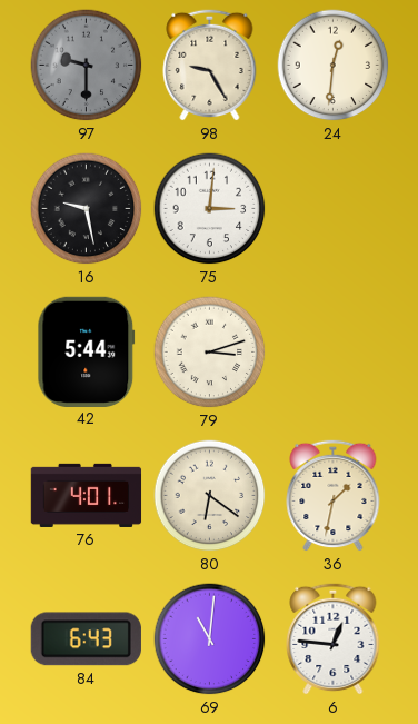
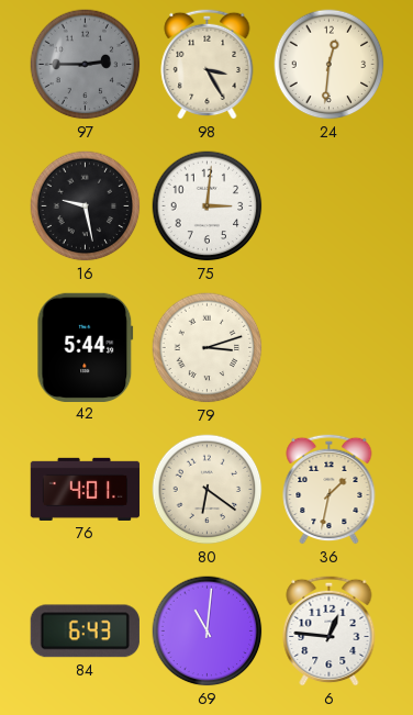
97: 9:30 -> 2:45 (86, 65)
98: 9:25 -> 3:25 (208, 64)
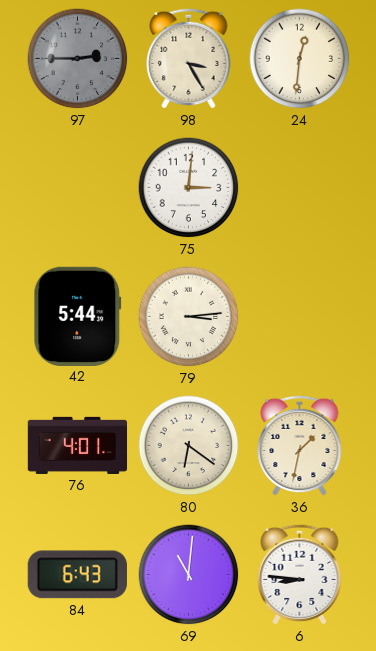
16: 9:28 -> none (86, 206)
79: 3:12 -> 3:14 (189, 317)
6: 12:46 -> 8:46 (300, 574)
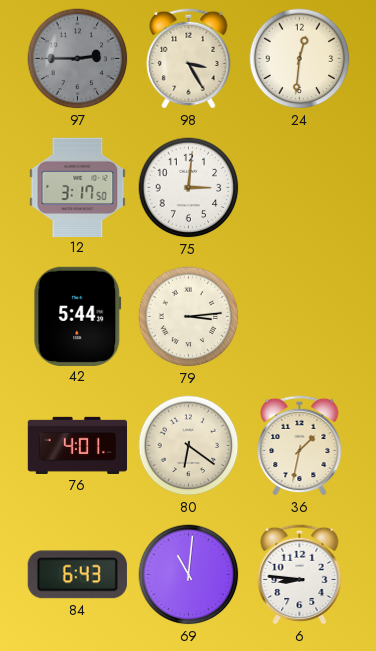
12: none -> 3:17 (78, 187)
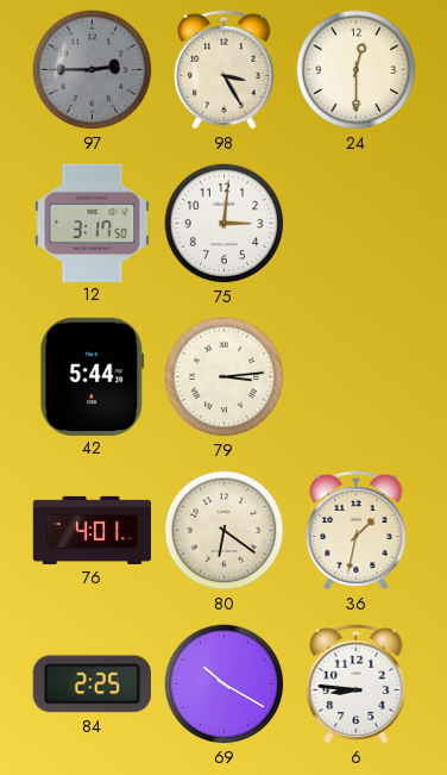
24: 12:31 -> 12:30 (357, 70)
84: 6:43 -> 2:25 (92, 685)
69: 11:01 -> 10:20 (225, 685)
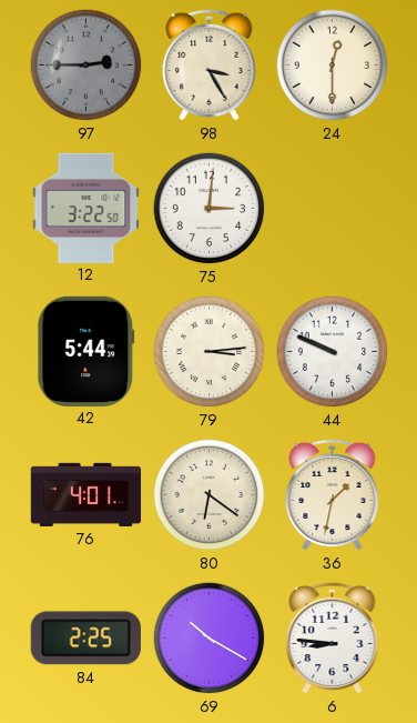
12: 3:17 -> 3:22 (87, 208)
44: none -> 9:49 (333, 352)
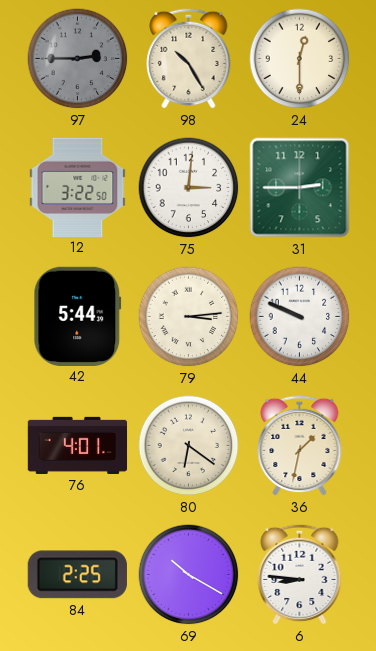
98: 3:25 -> 10:25 (189, 58)
31: none -> 2:45 (300, 188)
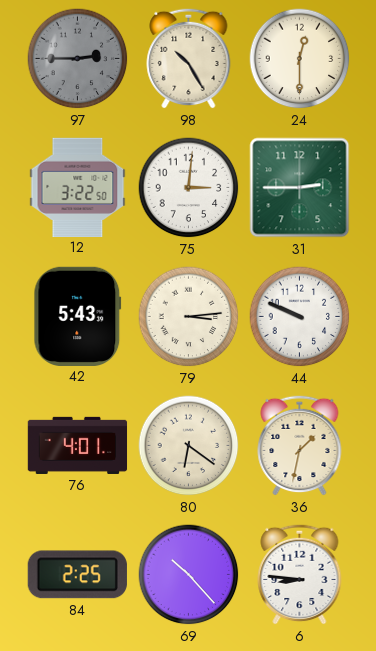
42: 5:44 -> 5:43 (78, 316)
69: 10:20 -> 10:23 (189, 575)
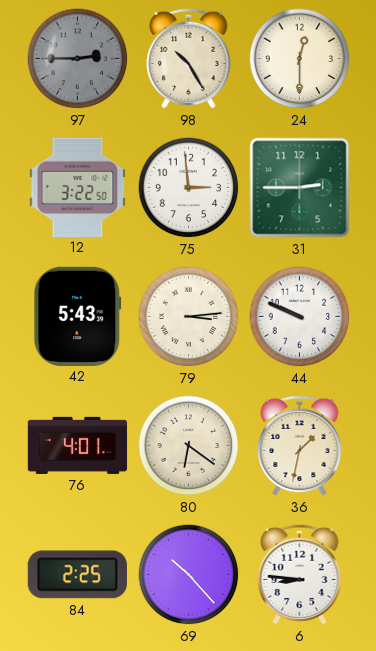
75: 3:01 -> 2:59 (189, 188)
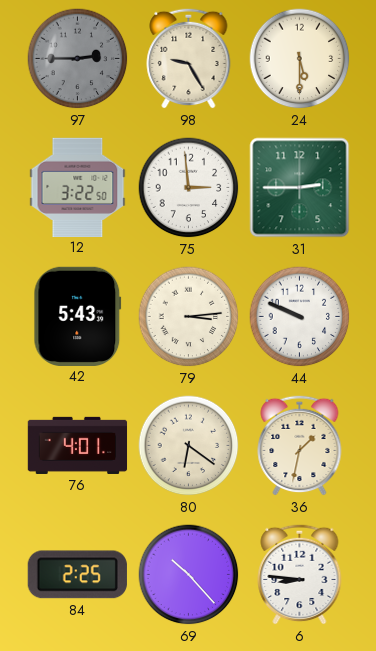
98: 10:25 -> 9:25 (189, 58)
24: 12:30 -> 5:30 (300, 59)
